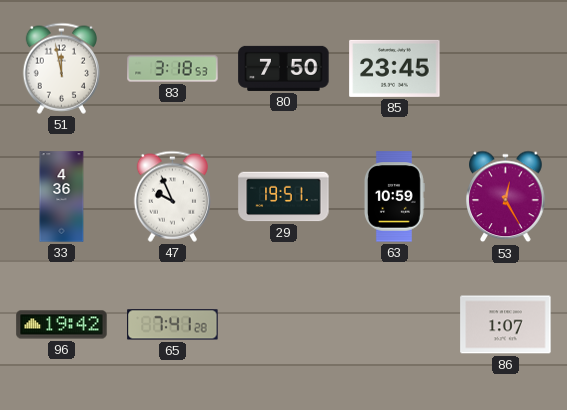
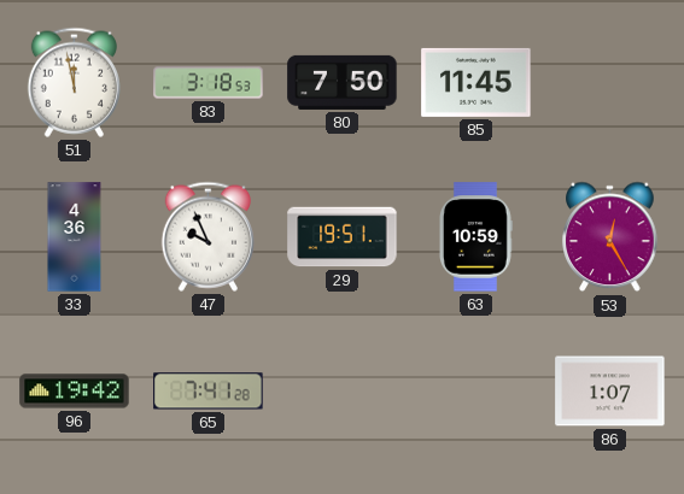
85: 23:45 -> 11:45 (477, 82)
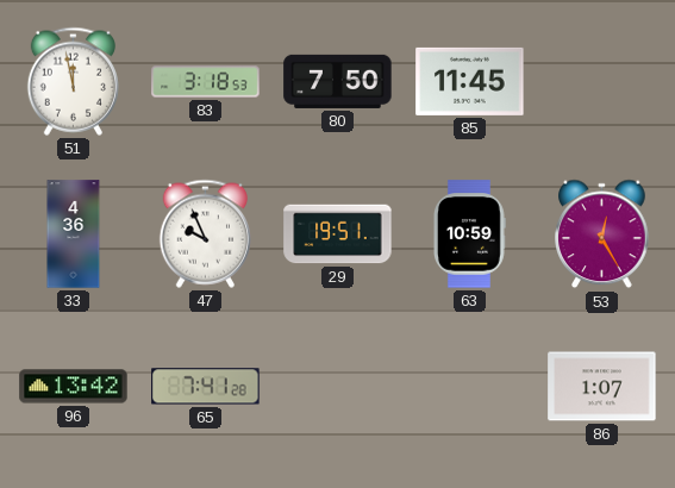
96: 19:42 -> 13:42 (74, 387)
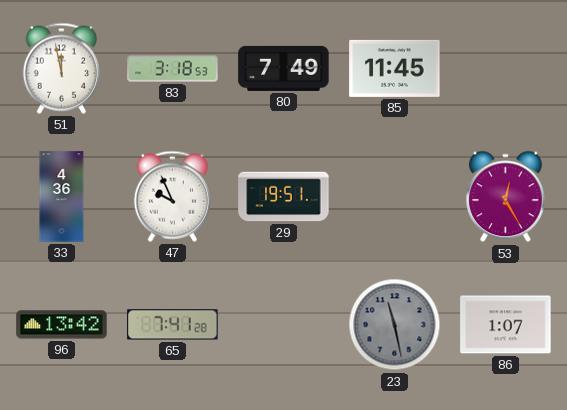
80: 7:50 -> 7:49 (284, 68)
63: 10:59 -> none (469, 234)
23: none -> 11:28 (395, 325)
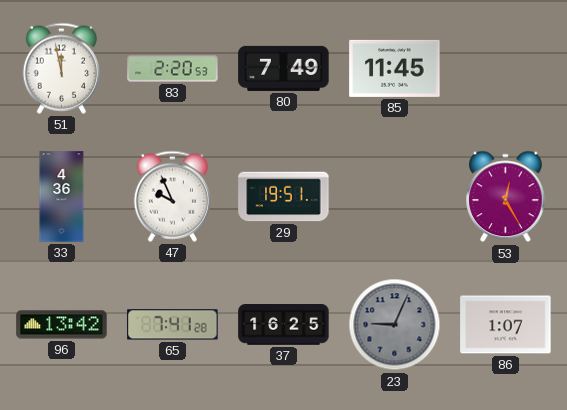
83: 3:18 -> 2:20 (173, 69)
37: none -> 16:25 (284, 325)
23: 11:28 -> 9:04 (395, 325)
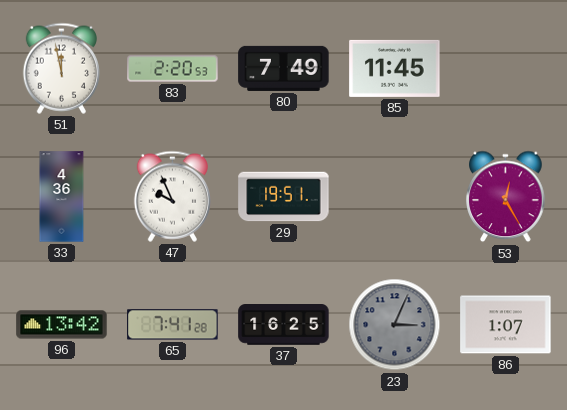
23: 9:04 -> 3:04 (395, 325)
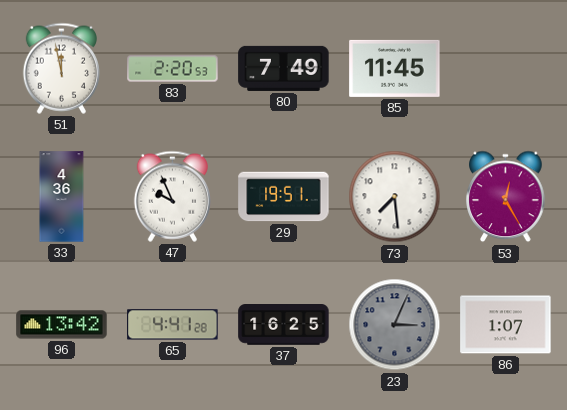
73: none -> 7:29 (395, 197)
65: 7:41 -> 4:41 (173, 325)
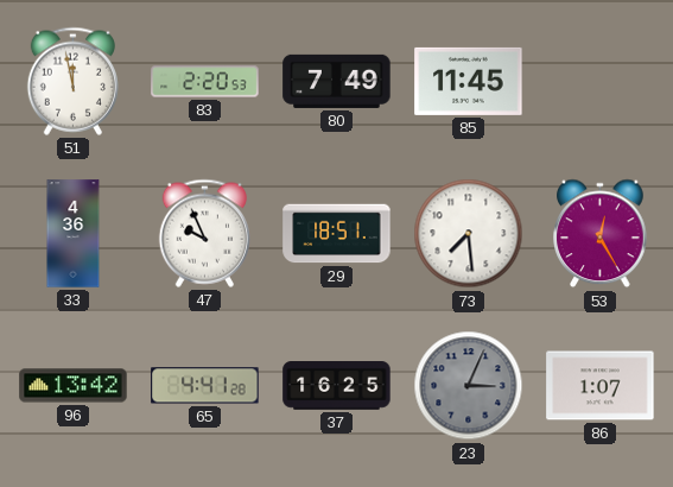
29: 19:51 -> 18:51 (337, 234)
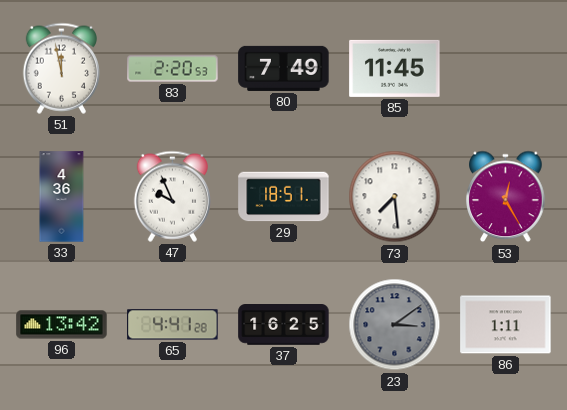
23: 3:04 -> 3:09 (395, 325)
86: 1:07 -> 1:11 (506, 325)
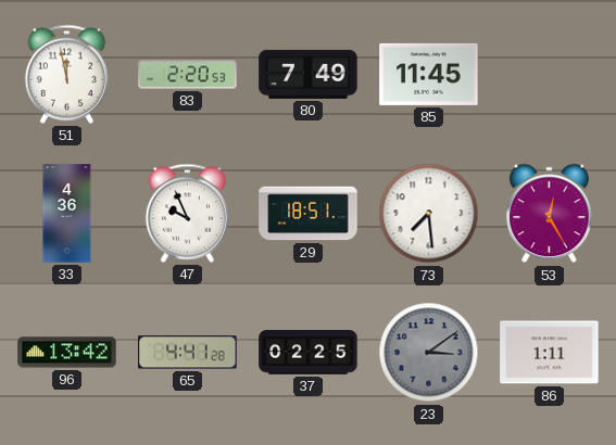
37: 16:25 -> 02:25 (309, 353)
